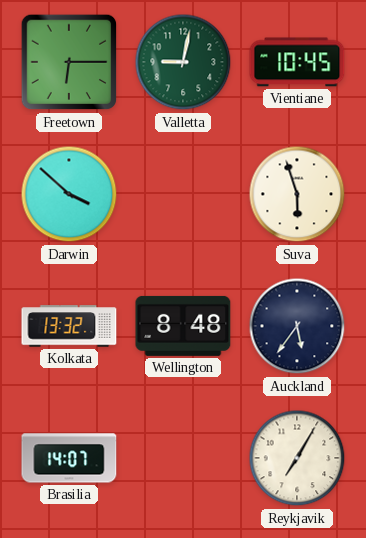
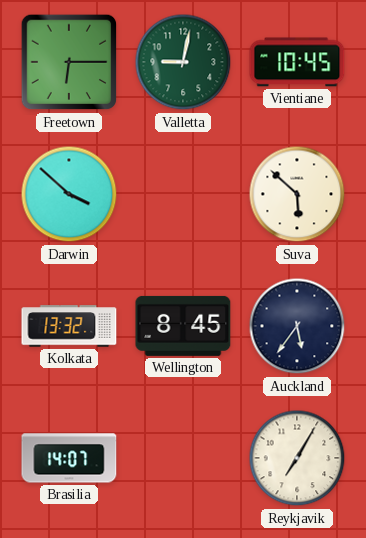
Suva: 5:57 -> 5:52 (297, 194)
Wellington: 8:48 -> 8:45 (183, 326)
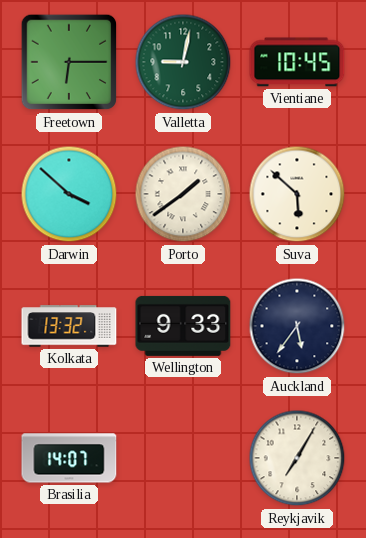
Porto: none -> 1:39 (183, 194)
Wellington: 8:45 -> 9:33 (183, 326)
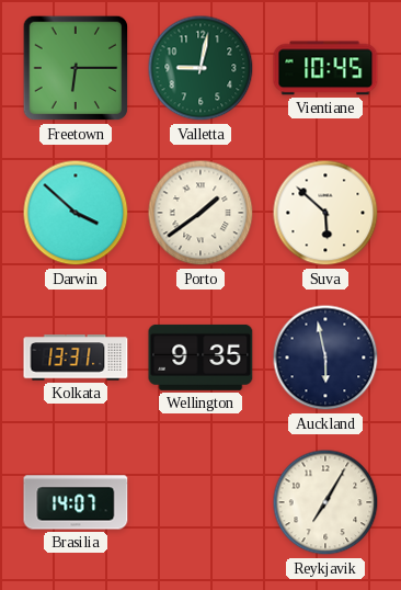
Kolkata: 13:32 -> 13:31 (76, 358)
Wellington: 9:33 -> 9:35 (200, 358)
Auckland: 5:36 -> 5:58 (325, 358)
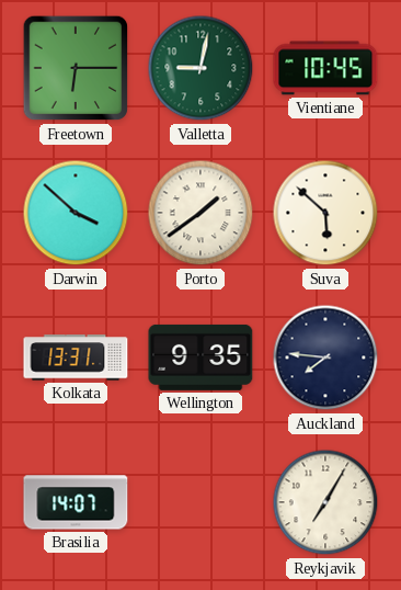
Auckland: 5:58 -> 7:46 (325, 358)
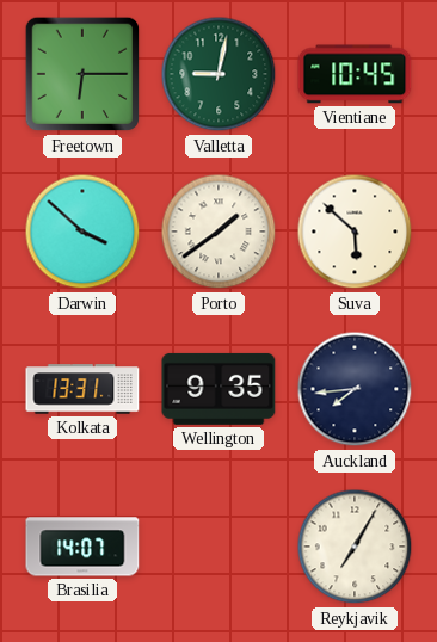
Auckland: 7:46 -> 7:44 (355, 389)
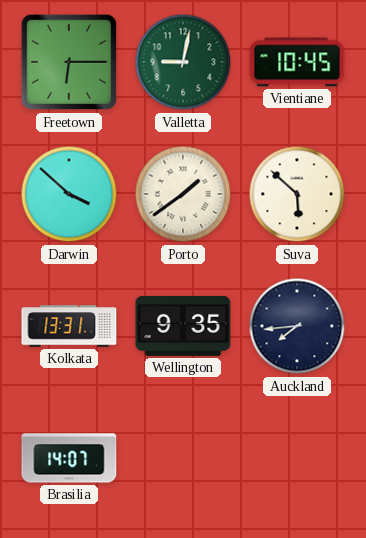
Reykjavik: 7:05 -> none (355, 547)
